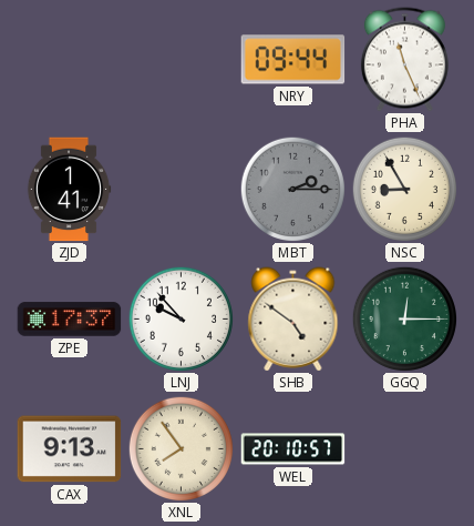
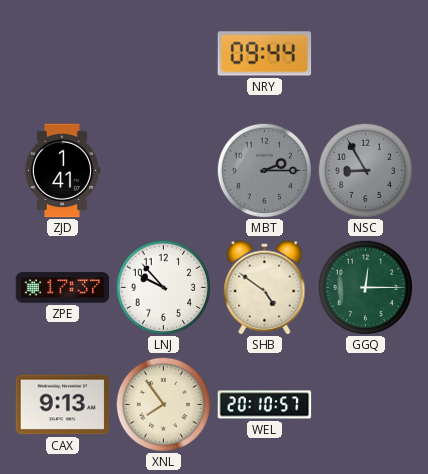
PHA: 11:26 -> none (404, 60)
NSC dial: cream -> grey (365, 170)
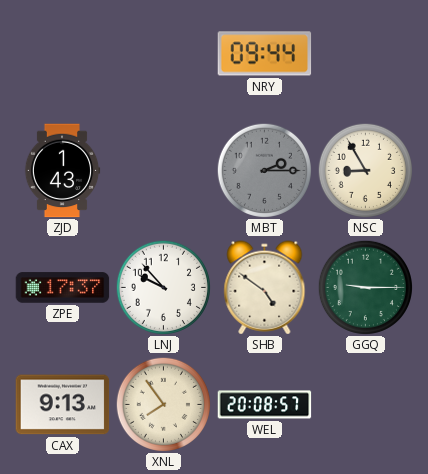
ZJD: 1:41 -> 1:43 (62, 171)
NSC dial: grey -> cream (365, 170)
GGQ: 12:15 -> 9:15 (365, 287)
WEL: 20:10 -> 20:08 (265, 405)
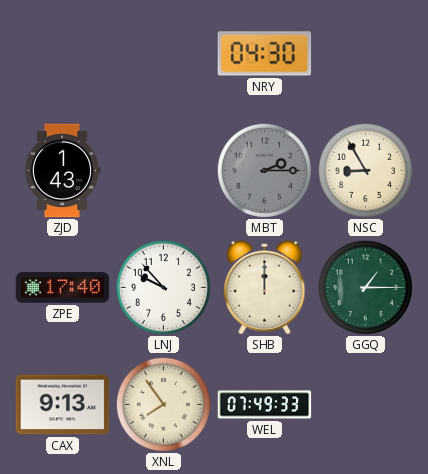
NRY: 09:44 -> 04:30 (265, 54)
ZPE: 17:37 -> 17:40 (63, 288)
SHB: 4:51 -> 12:00 (265, 288)
GGQ: 9:15 -> 1:15 (365, 287)
WEL: 20:08 -> 07:49 (265, 405)
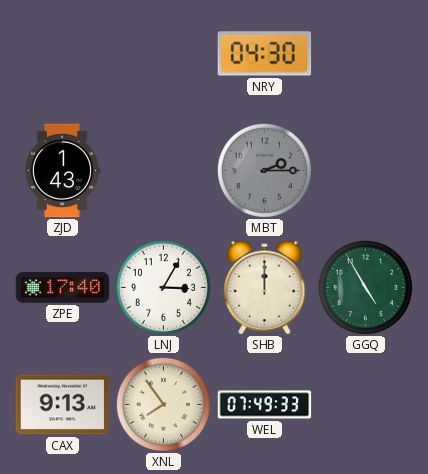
NSC: 8:55 -> none (365, 170)
LNJ: 9:53 -> 3:05 (163, 287)
GGQ: 1:15 -> 4:55 (365, 287)
